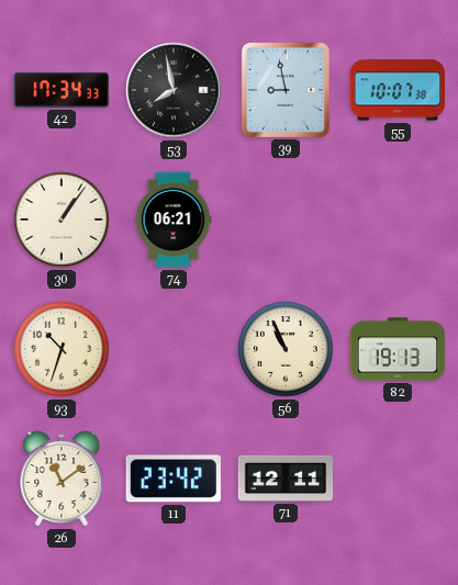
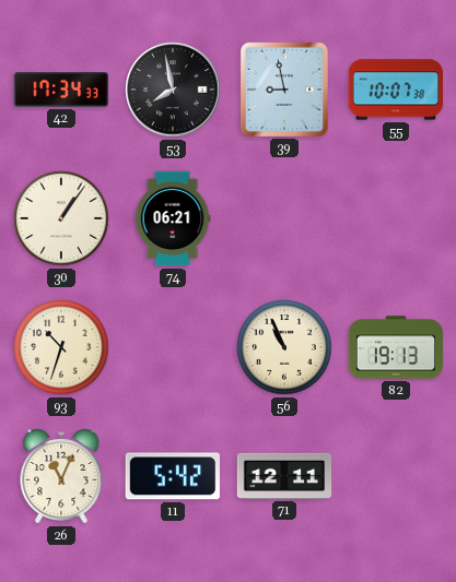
26: 11:09 -> 11:04 (61, 477)
11: 23:42 -> 5:42 (173, 476)
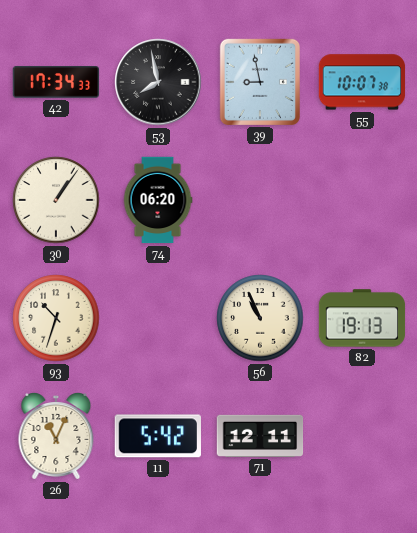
74: 06:21 -> 06:20 (158, 200)
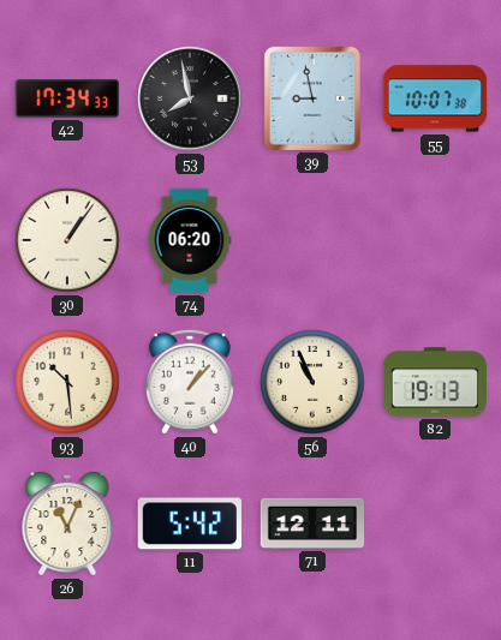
93: 10:33 -> 10:29 (67, 382)
40: none -> 1:07 (190, 382)
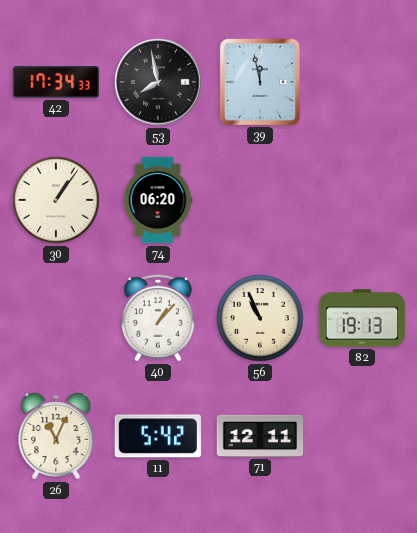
39: 8:58 -> 11:58 (260, 81)
55: 10:07 -> none (435, 98)
93: 10:29 -> none (67, 382)
